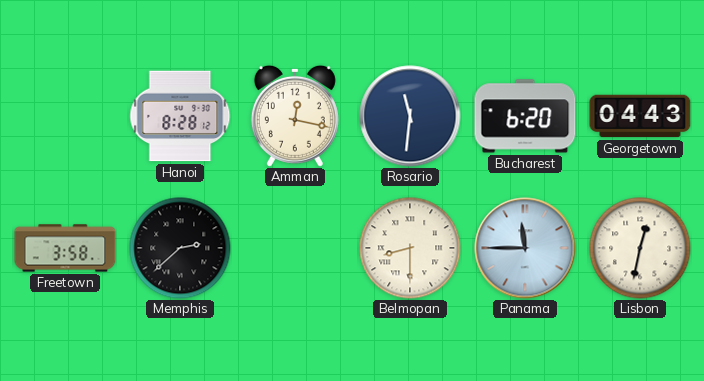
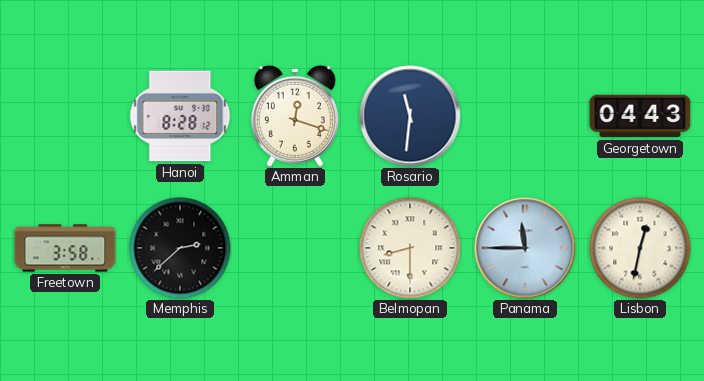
Amman: 12:17 -> 12:18 (295, 116)
Bucharest: 6:20 -> none (525, 116)
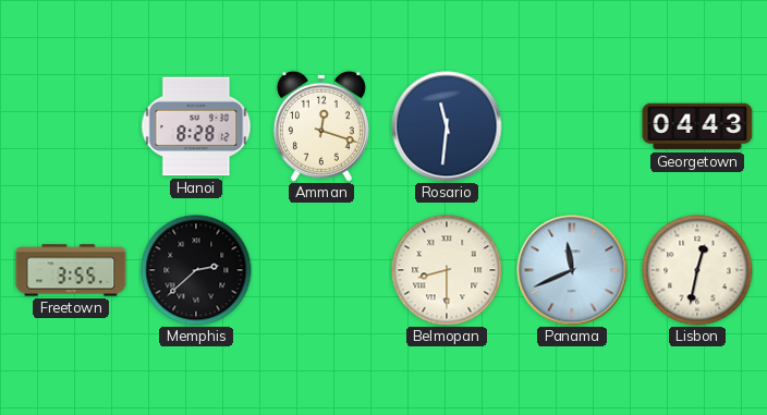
Freetown: 3:58 -> 3:55 (71, 270)
Panama: 11:45 -> 11:41 (572, 270)
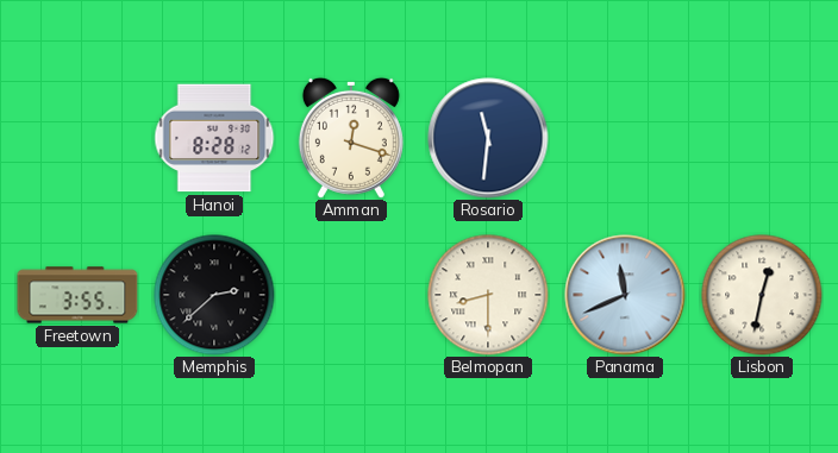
Georgetown: 04:43 -> none (697, 126)
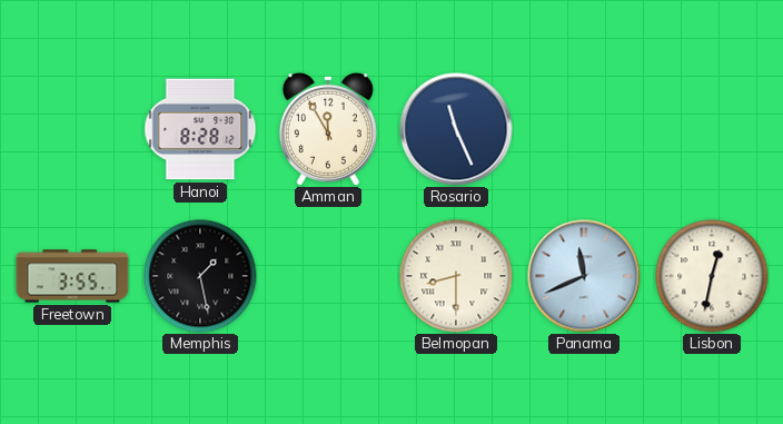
Amman: 12:18 -> 11:55 (328, 129)
Rosario: 11:31 -> 11:26 (456, 129)
Memphis: 2:38 -> 1:28 (200, 276)
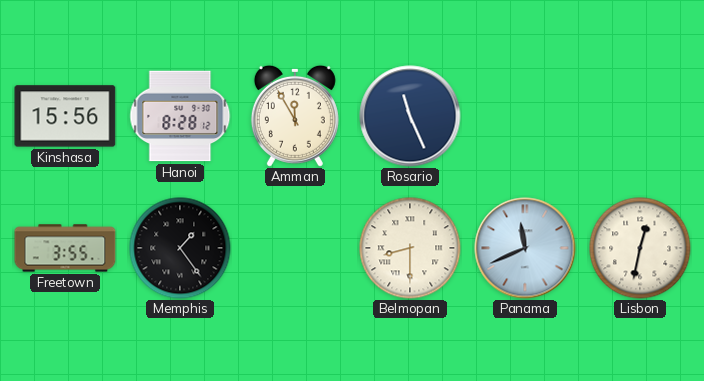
Kinshasa: none -> 15:56 (65, 116)
Memphis: 1:28 -> 1:24 (180, 248)
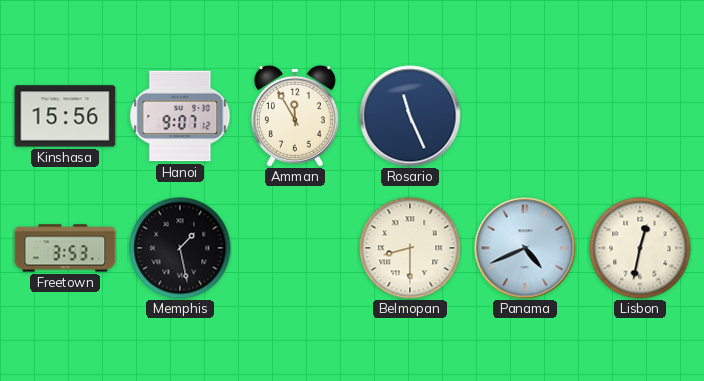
Hanoi: 8:28 -> 9:07 (180, 116)
Freetown: 3:55 -> 3:53 (65, 248)
Memphis: 1:24 -> 1:28 (180, 248)
Panama: 11:41 -> 4:41 (525, 248)
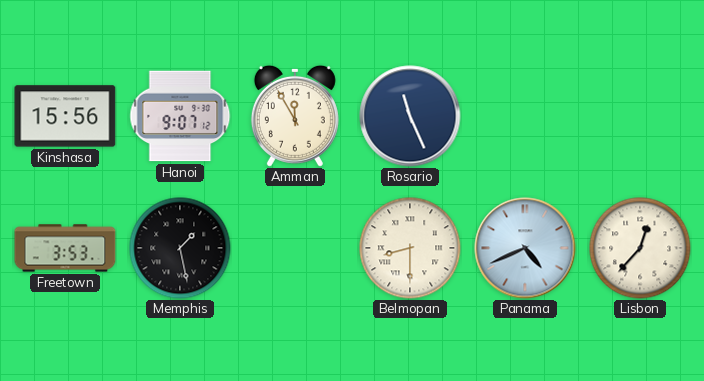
Lisbon: 12:32 -> 12:37 (640, 248)
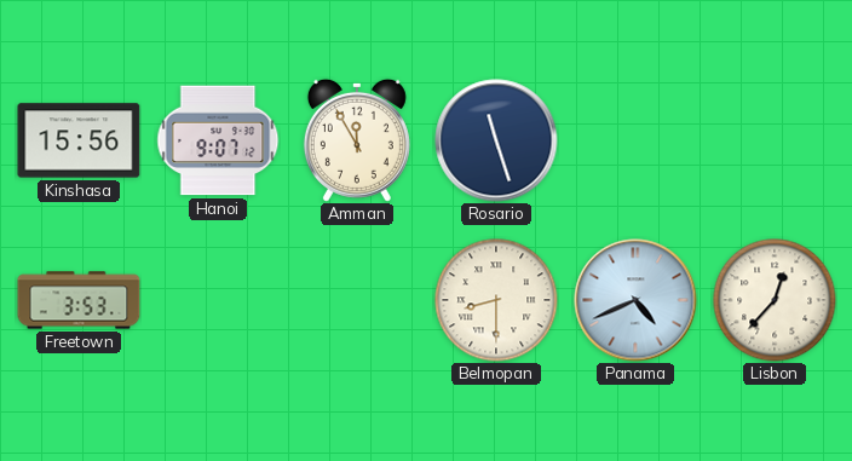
Rosario: 11:26 -> 11:27 (496, 140)
Memphis: 1:28 -> none (180, 248)
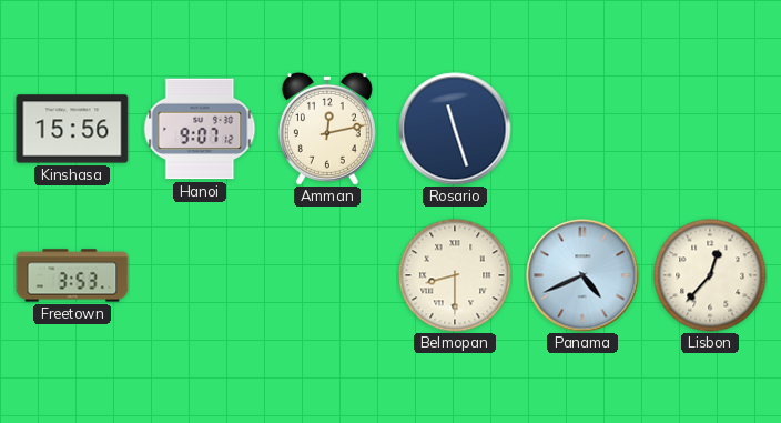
Amman: 11:55 -> 12:13 (327, 129)
